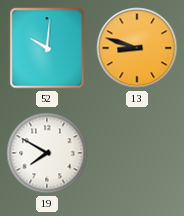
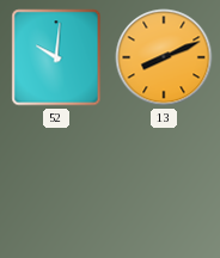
13: 8:48 -> 8:11 (164, 57)
19: 7:50 -> none (47, 153)
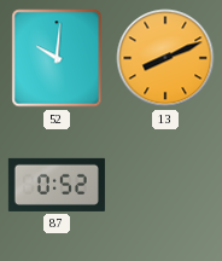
87: none -> 0:52 (57, 185)
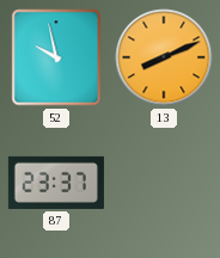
52: 10:01 -> 9:58 (56, 57)
87: 0:52 -> 23:37 (56, 183)
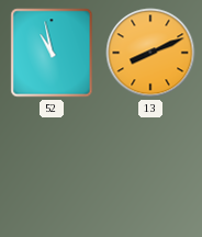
52: 9:58 -> 10:58 (52, 53)
87: 23:37 -> none (56, 183)
